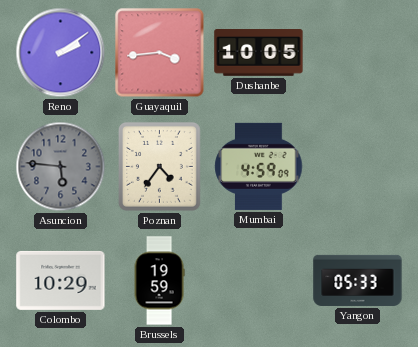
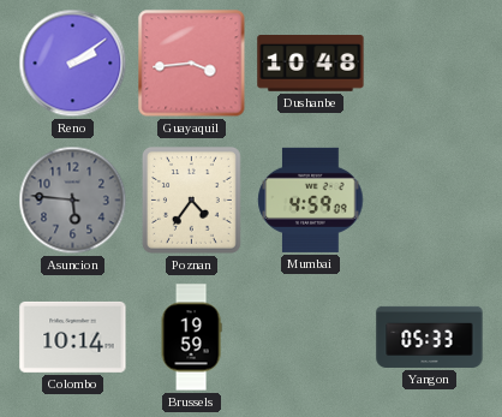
Dushanbe: 10:05 -> 10:48 (311, 64)
Colombo: 10:29 -> 10:14 (73, 336)
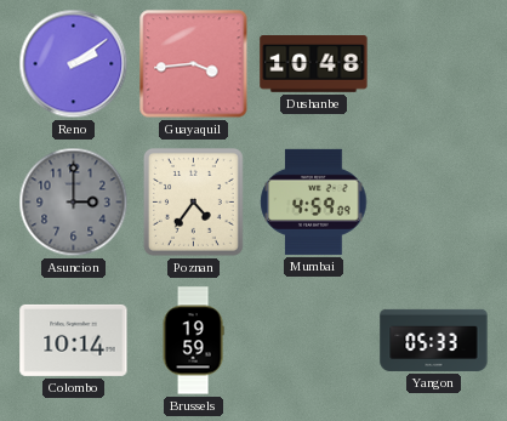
Asuncion: 5:46 -> 3:00 (74, 203)
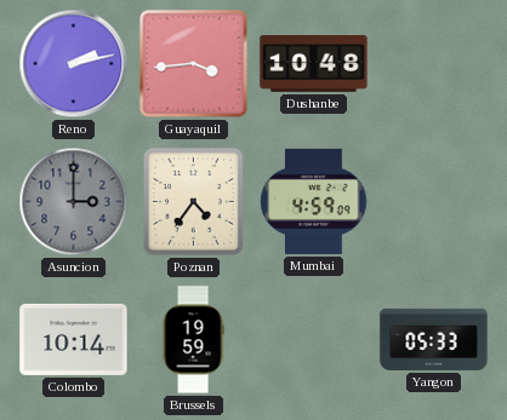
Reno: 2:09 -> 2:13 (74, 64)
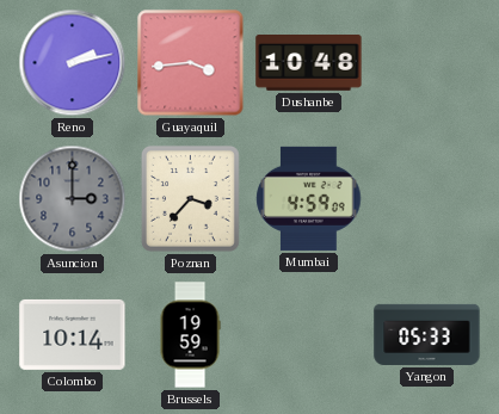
Poznan: 4:36 -> 3:37 (190, 198)
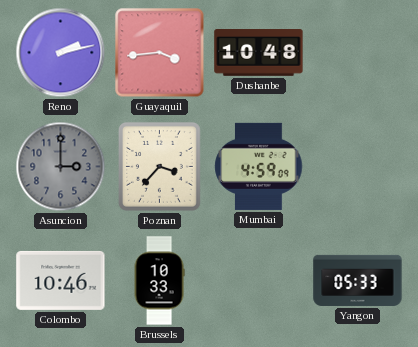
Colombo: 10:14 -> 10:46 (61, 280)
Brussels: 19:59 -> 10:33 (159, 281)
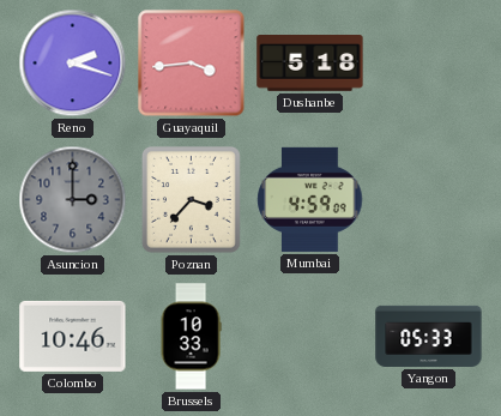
Reno: 2:13 -> 2:18 (73, 64)
Dushanbe: 10:48 -> 5:18 (310, 64)
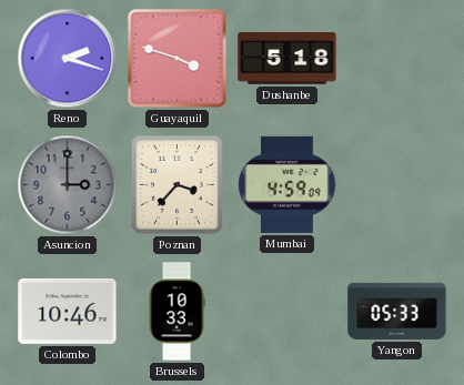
Guayaquil: 3:44 -> 3:48 (178, 59)
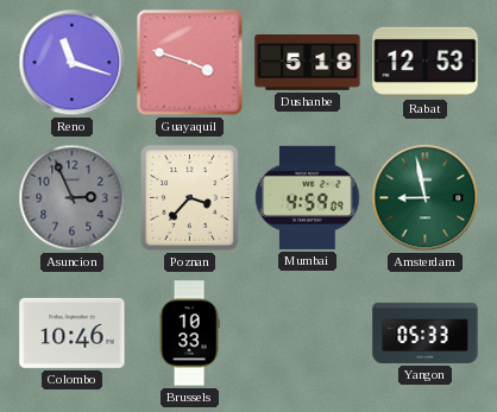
Reno: 2:18 -> 11:18 (73, 63)
Rabat: none -> 12:53 (426, 62)
Asuncion: 3:00 -> 2:56 (73, 198)
Amsterdam: none -> 8:58 (426, 198)
